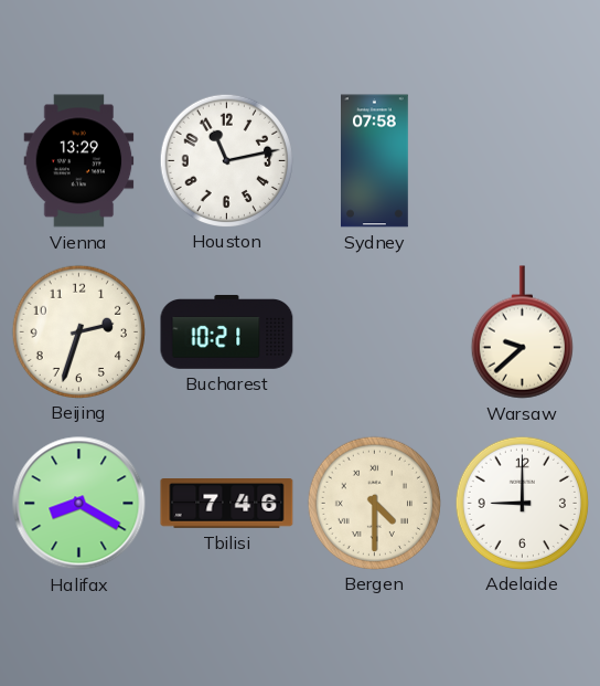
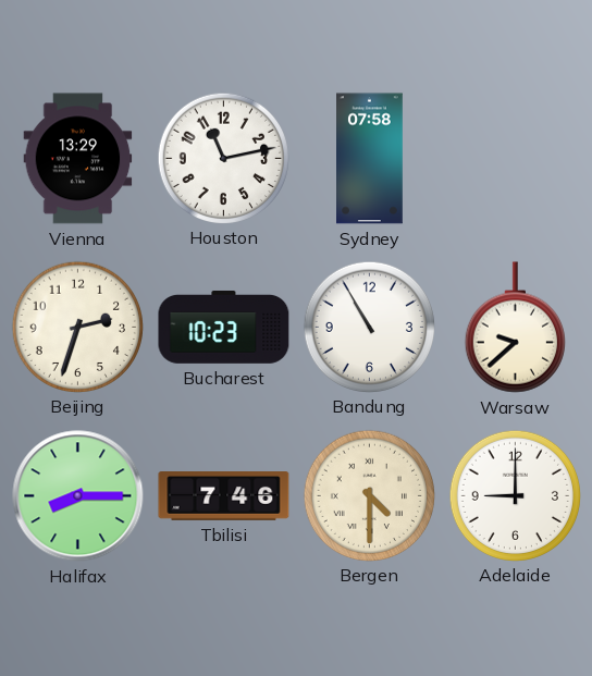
Bucharest: 10:21 -> 10:23 (224, 327)
Bandung: none -> 10:55 (369, 327)
Halifax: 8:20 -> 8:15 (78, 496)
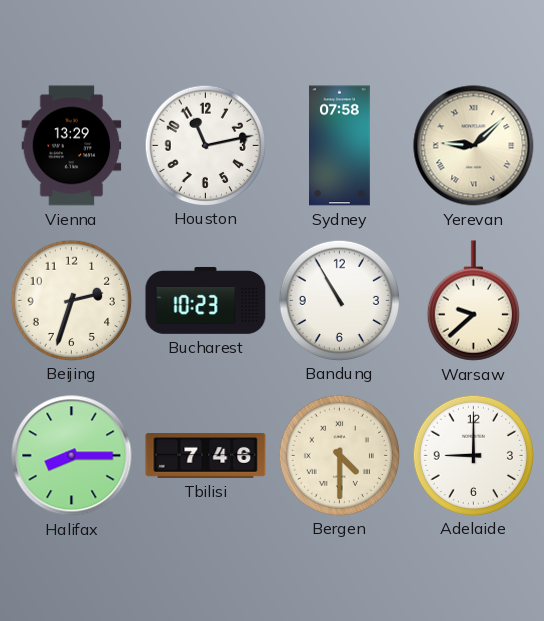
Yerevan: none -> 9:08 (474, 146)
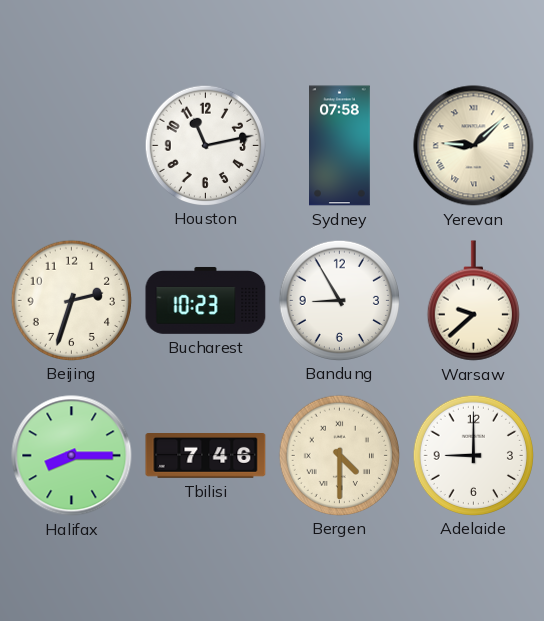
Vienna: 13:29 -> none (72, 146)
Bandung: 10:55 -> 8:55 (339, 300)
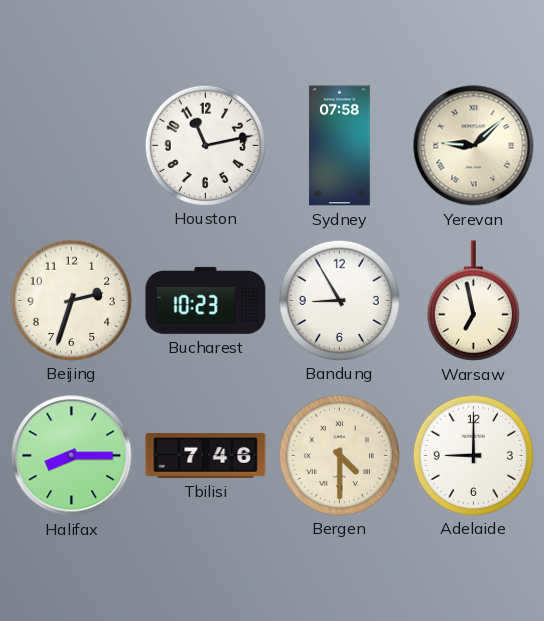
Warsaw: 9:38 -> 6:58 (473, 301)
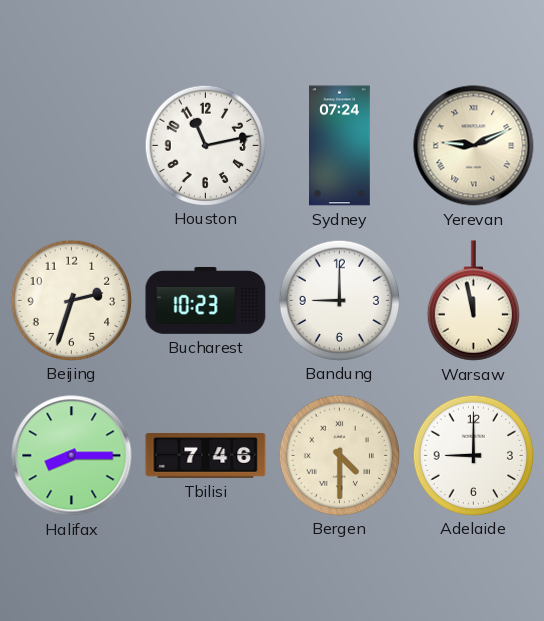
Sydney: 07:58 -> 07:24 (340, 146)
Yerevan: 9:08 -> 9:11 (474, 146)
Bandung: 8:55 -> 9:00 (339, 300)
Warsaw: 6:58 -> 11:58 (473, 301)
